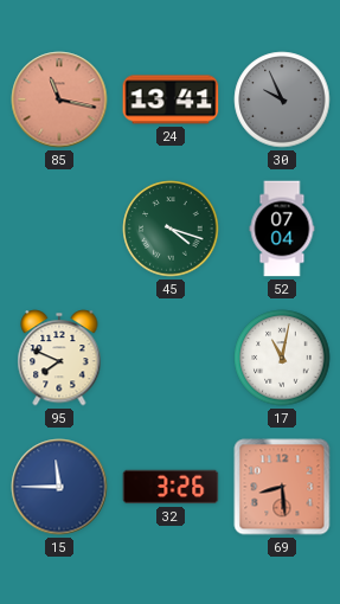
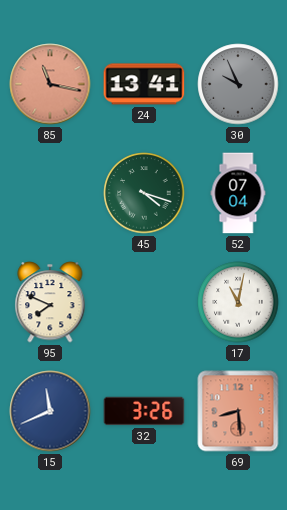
15: 11:45 -> 11:41 (50, 411)
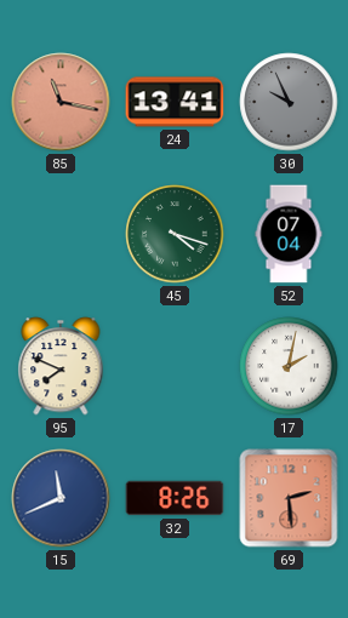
17: 11:02 -> 2:02 (289, 366)
32: 3:26 -> 8:26 (175, 498)
69: 8:29 -> 2:29 (289, 498)
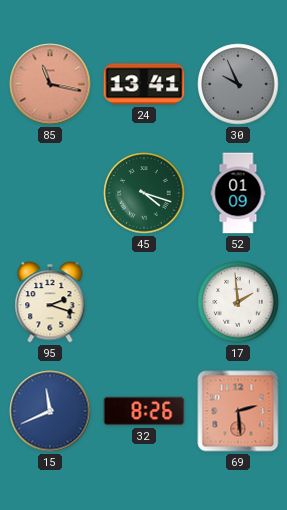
52: 07:04 -> 01:09 (238, 193)
95: 7:49 -> 2:18 (50, 302)
17: 2:02 -> 1:59 (238, 302)
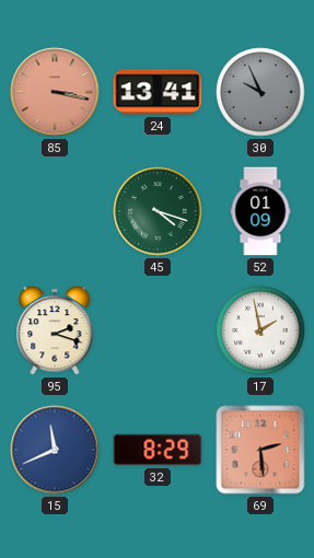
85: 11:17 -> 3:17 (55, 92)
17: 1:59 -> 1:58 (260, 330)
32: 8:26 -> 8:29 (158, 450)
